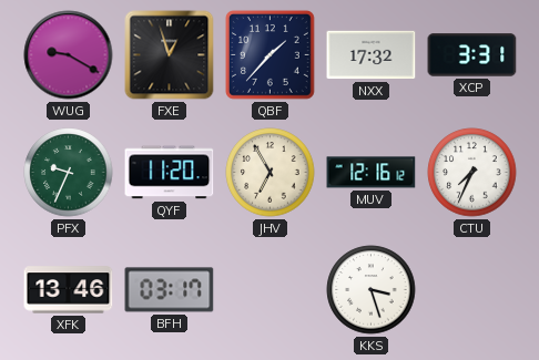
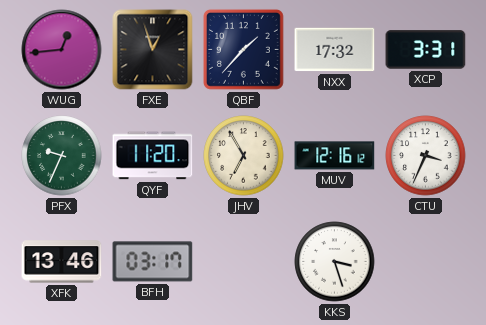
WUG: 9:20 -> 12:44 (62, 50)
CTU: 7:34 -> 3:34 (426, 156)
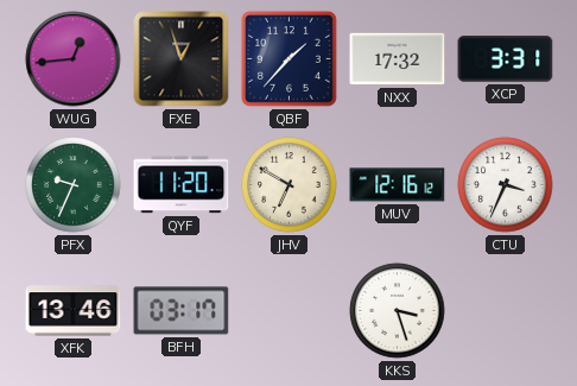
JHV: 6:55 -> 6:50 (290, 185)
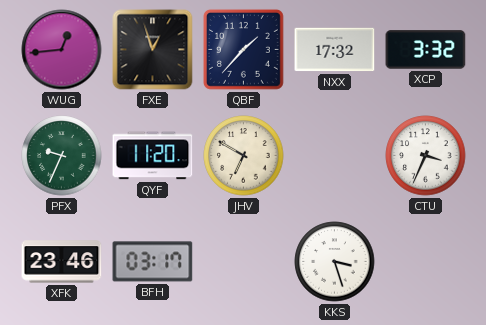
XCP: 3:31 -> 3:32 (426, 50)
MUV: 12:16 -> none (398, 185)
XFK: 13:46 -> 23:46 (62, 262)
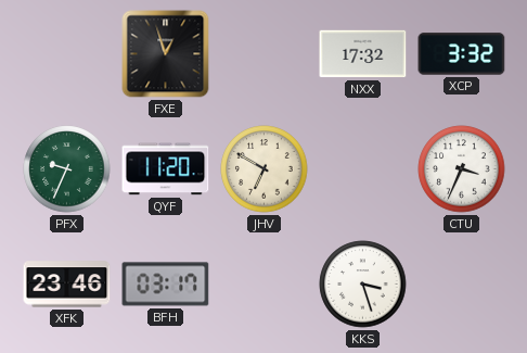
WUG: 12:44 -> none (62, 50)
QBF: 1:37 -> none (243, 49)
